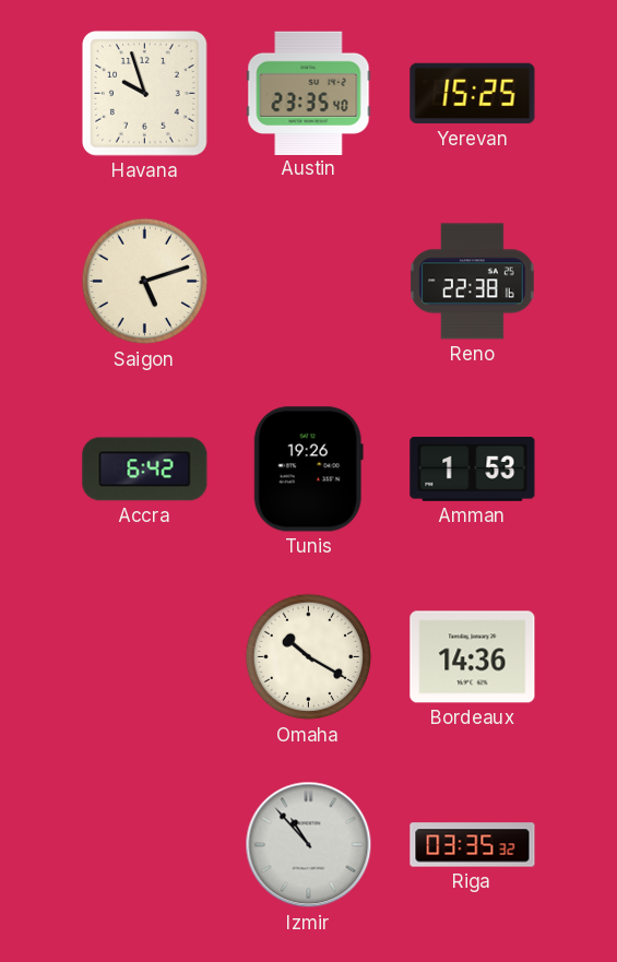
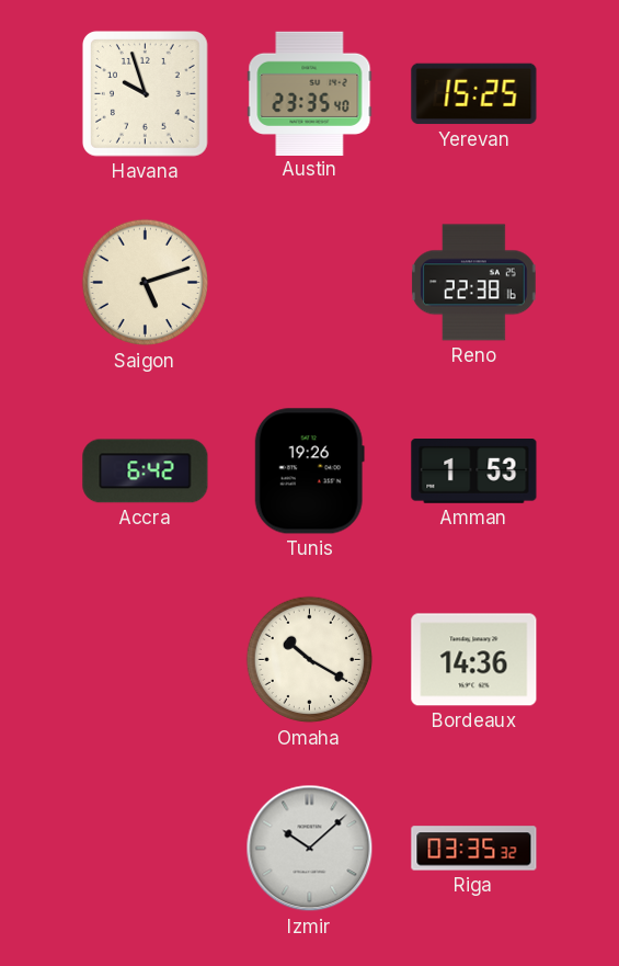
Izmir: 10:53 -> 10:08 (310, 849)
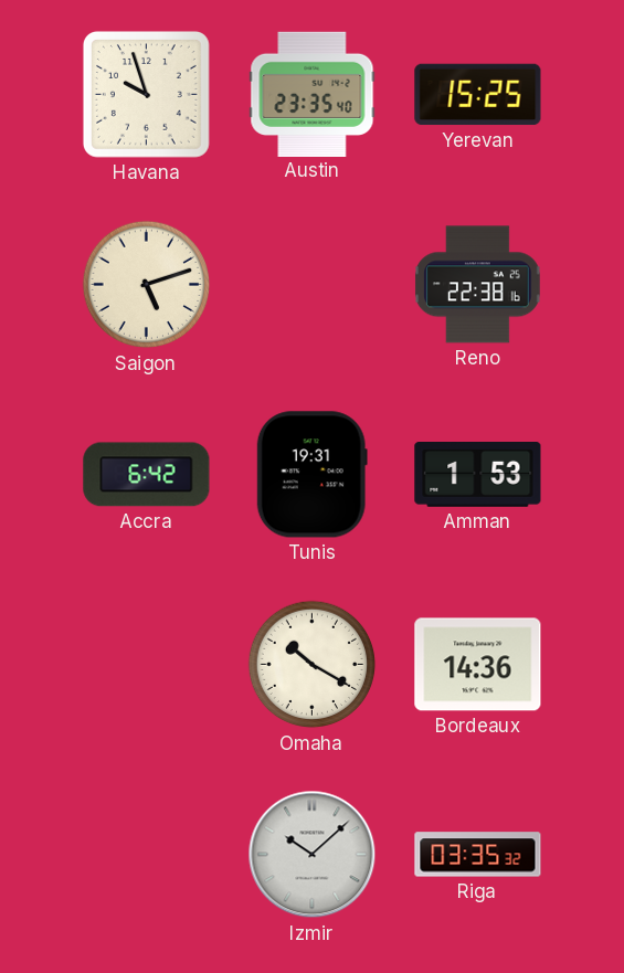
Tunis: 19:26 -> 19:31 (311, 475)
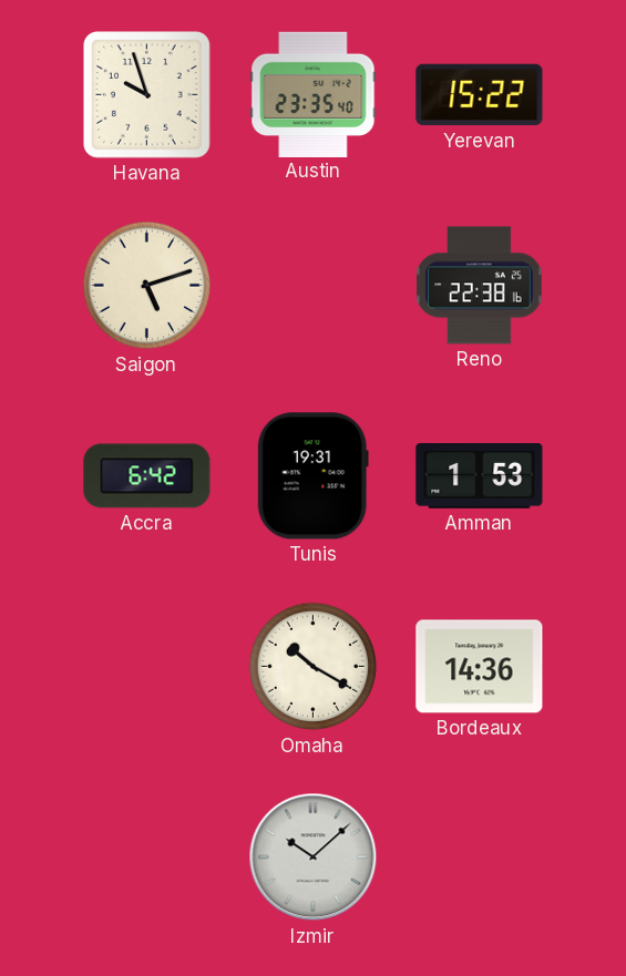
Yerevan: 15:25 -> 15:22 (480, 95)
Riga: 03:35 -> none (478, 855)
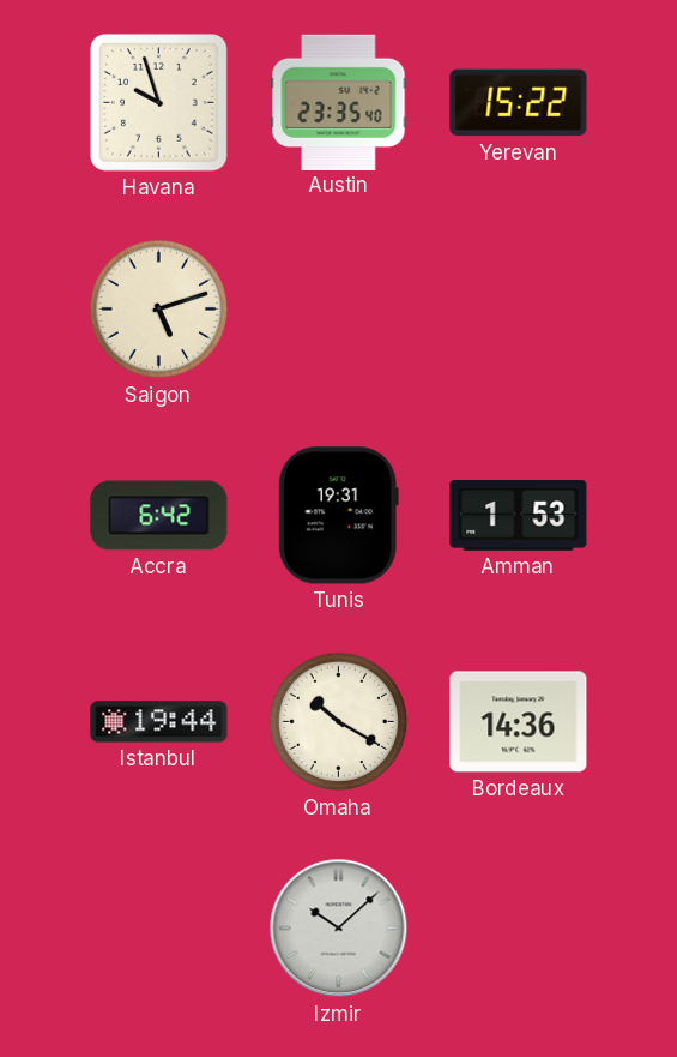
Reno: 22:38 -> none (480, 286)
Istanbul: none -> 19:44 (159, 722)
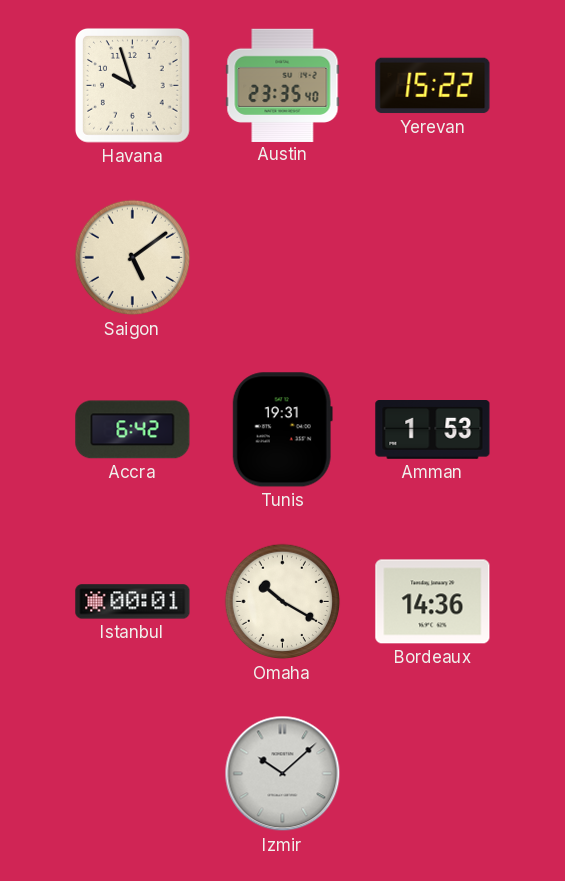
Saigon: 5:12 -> 5:09 (133, 258)
Istanbul: 19:44 -> 00:01 (133, 602)
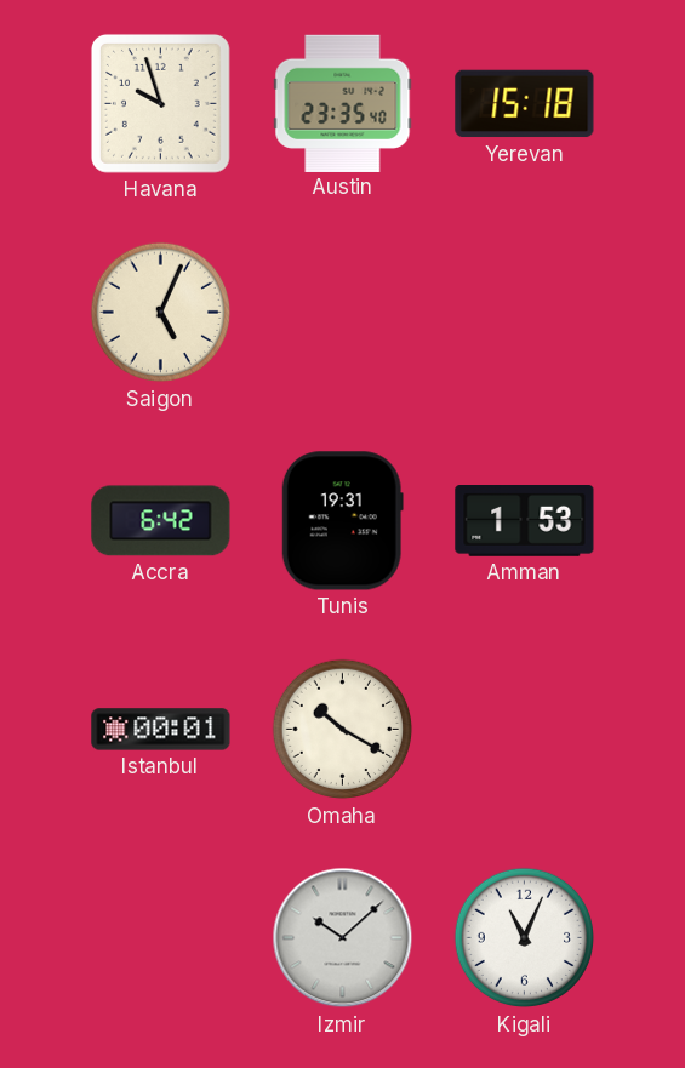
Yerevan: 15:22 -> 15:18 (525, 104)
Saigon: 5:09 -> 5:04 (161, 313)
Bordeaux: 14:36 -> none (433, 602)
Kigali: none -> 11:04 (525, 938)
